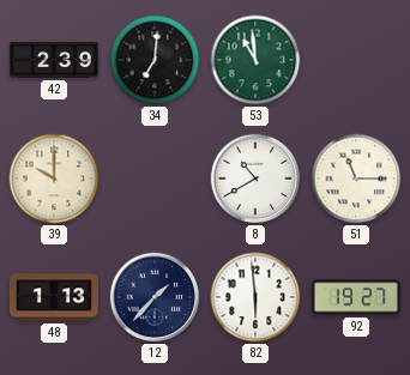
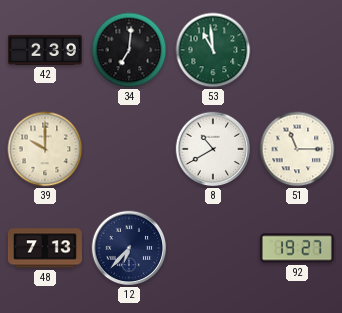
48: 1:13 -> 7:13 (45, 248)
12: 1:37 -> 6:37 (129, 248)
82: 5:59 -> none (255, 297)
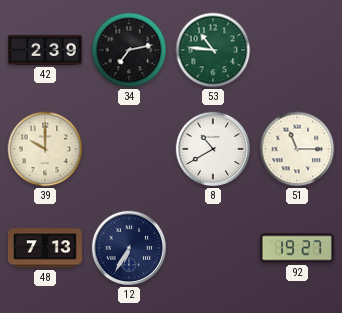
34: 7:01 -> 7:13 (129, 50)
53: 10:59 -> 10:46 (213, 50)
12: 6:37 -> 6:35 (129, 248)
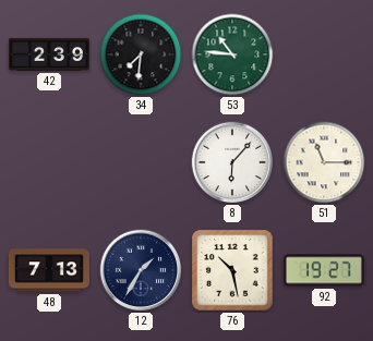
34: 7:13 -> 7:31 (141, 54)
39: 10:00 -> none (45, 149)
8: 10:40 -> 6:07 (232, 162)
12: 6:35 -> 1:35 (141, 270)
76: none -> 10:28 (232, 270)
